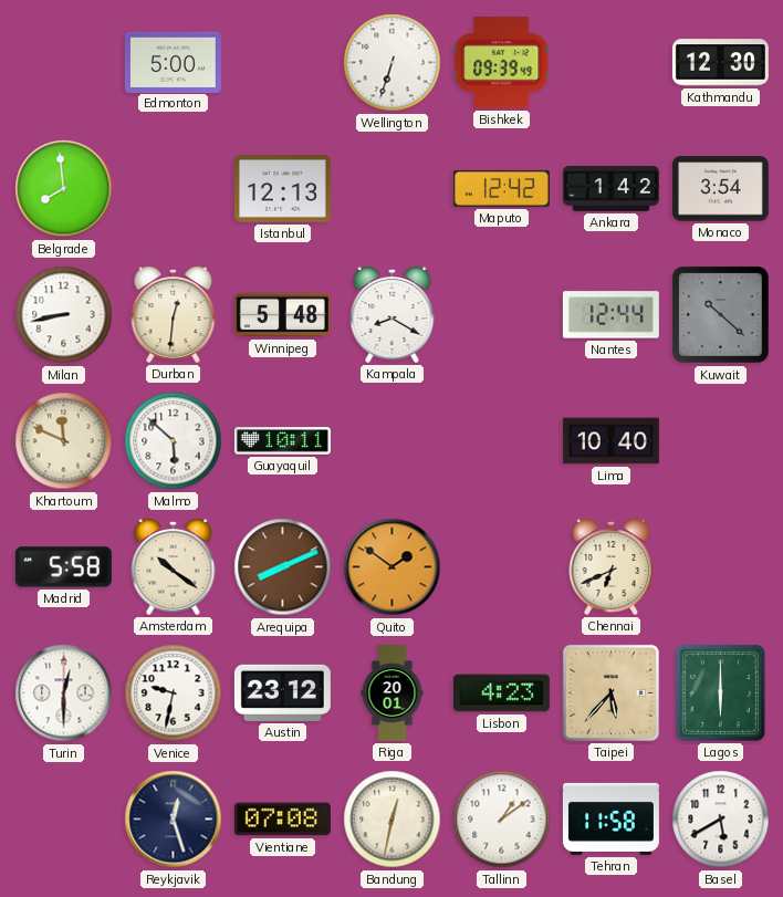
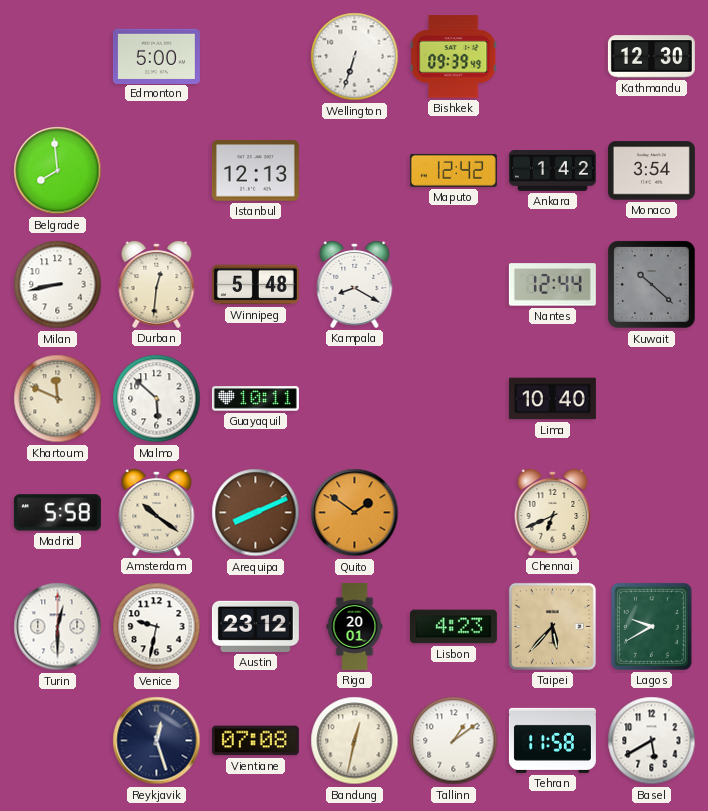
Lagos: 6:00 -> 9:40 (651, 626)
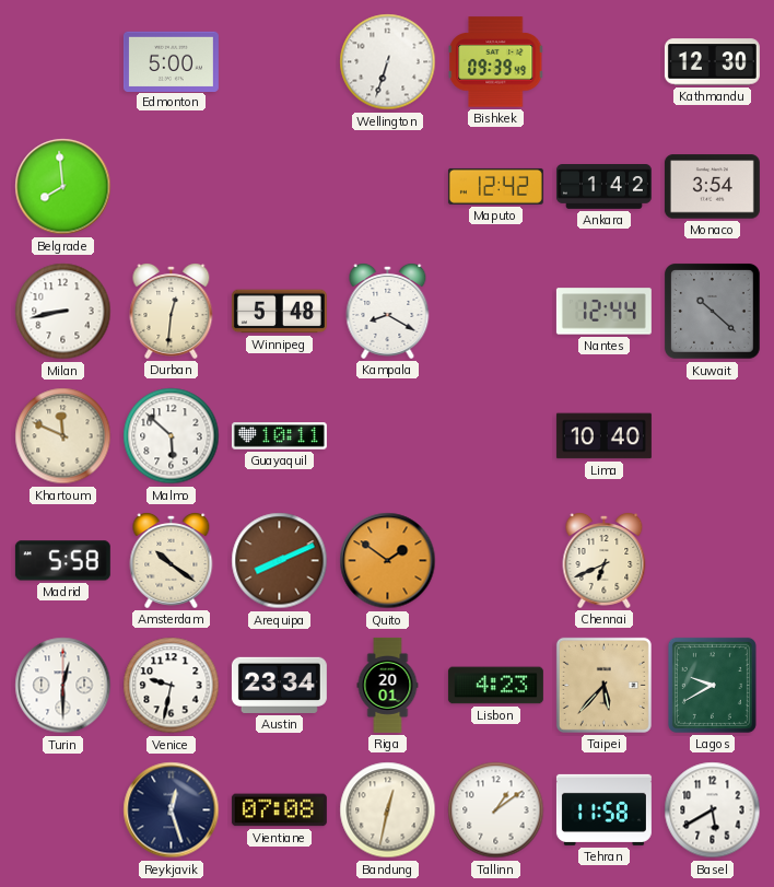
Istanbul: 12:13 -> none (255, 171)
Austin: 23:12 -> 23:34 (279, 685)
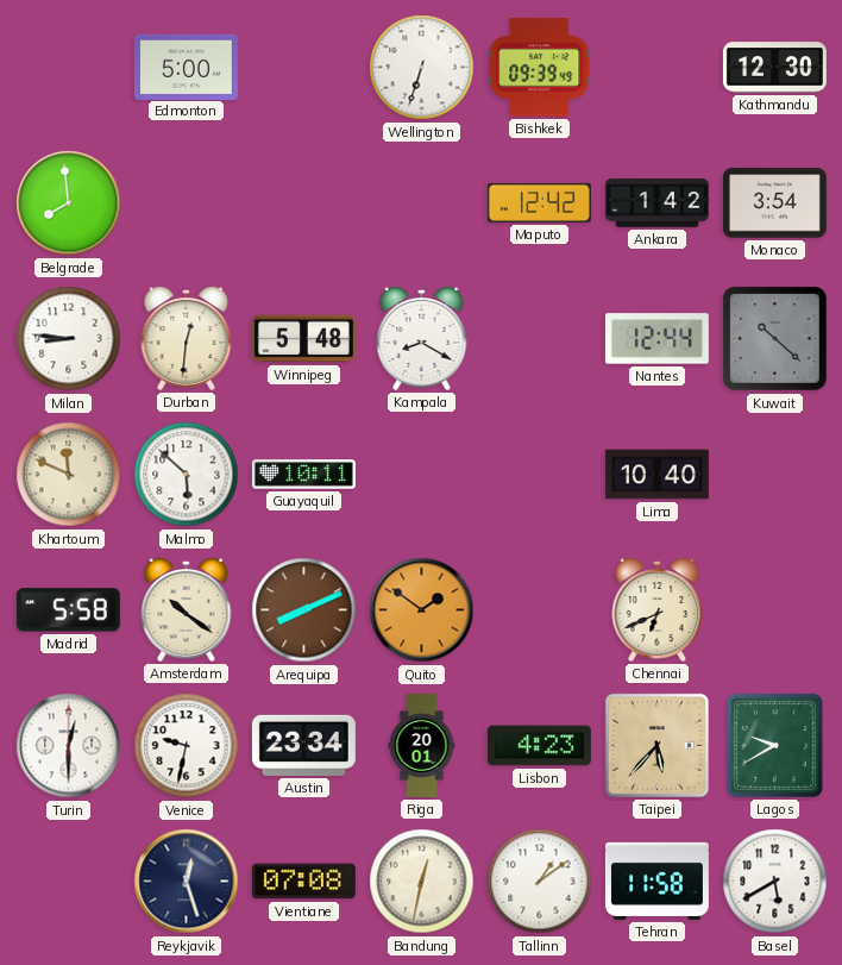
Milan: 8:43 -> 8:46 (69, 339)
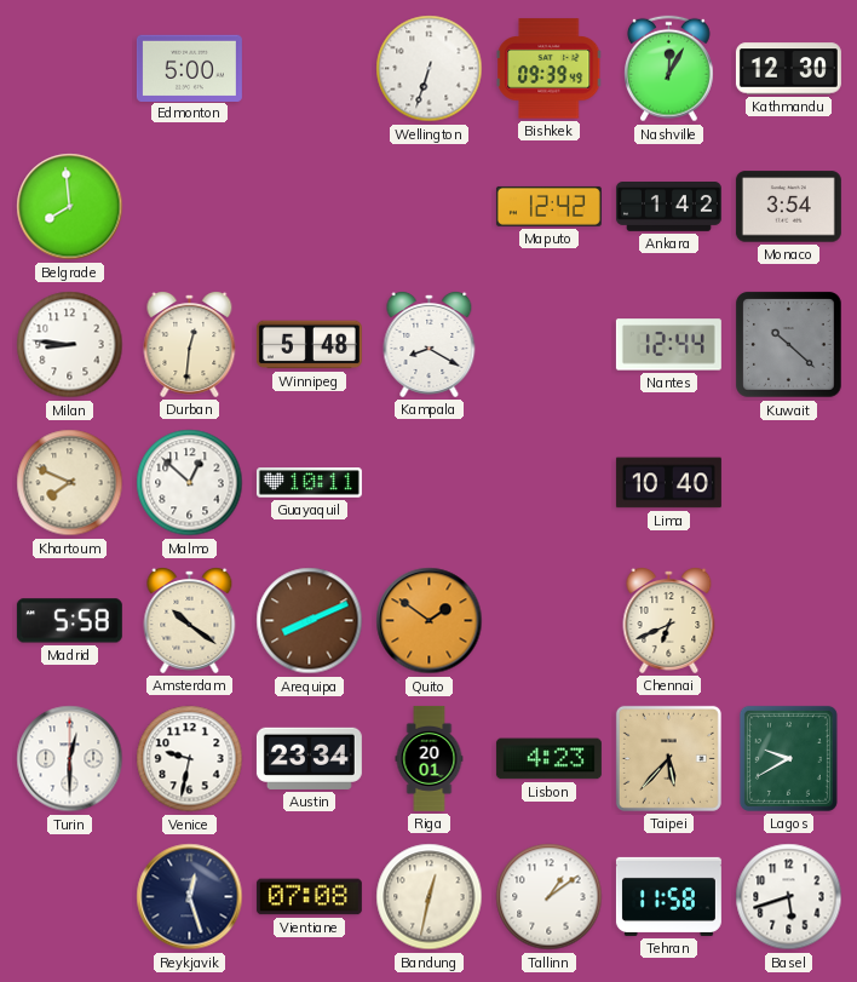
Nashville: none -> 12:05 (669, 69)
Khartoum: 11:49 -> 7:49 (70, 483)
Malmo: 5:52 -> 12:52 (190, 483)
Basel: 5:40 -> 5:42 (789, 897)
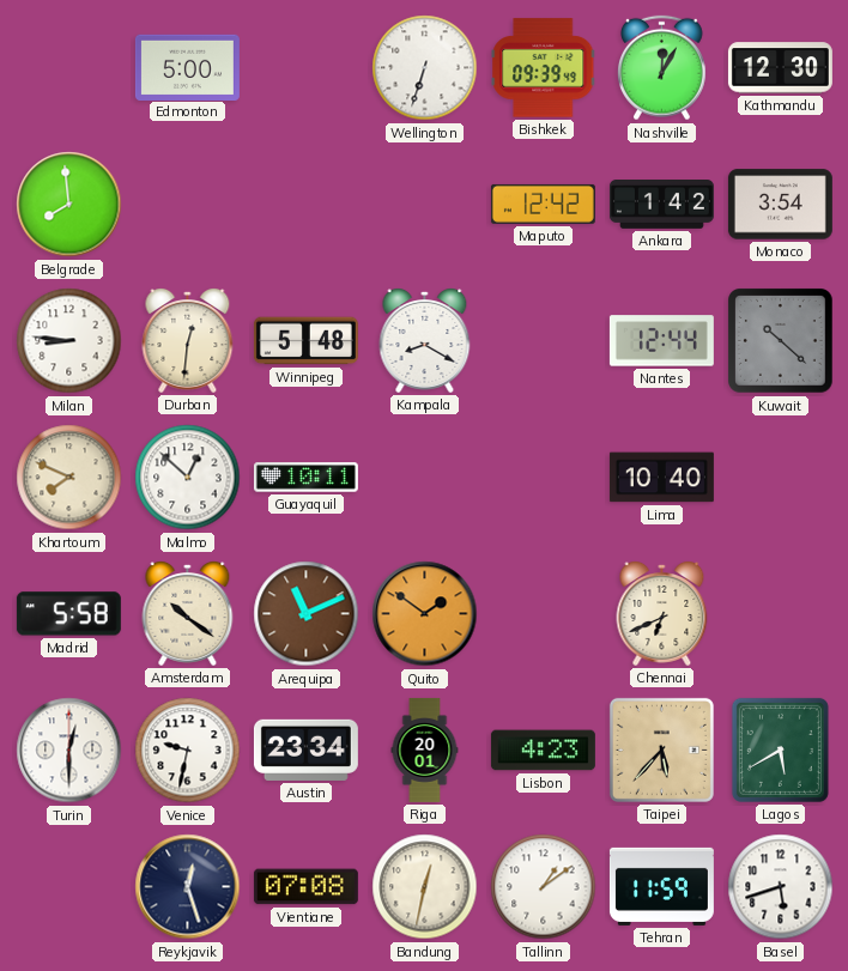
Arequipa: 8:11 -> 11:11 (307, 614)
Lagos: 9:40 -> 5:40 (780, 750)
Tehran: 11:58 -> 11:59 (661, 886)
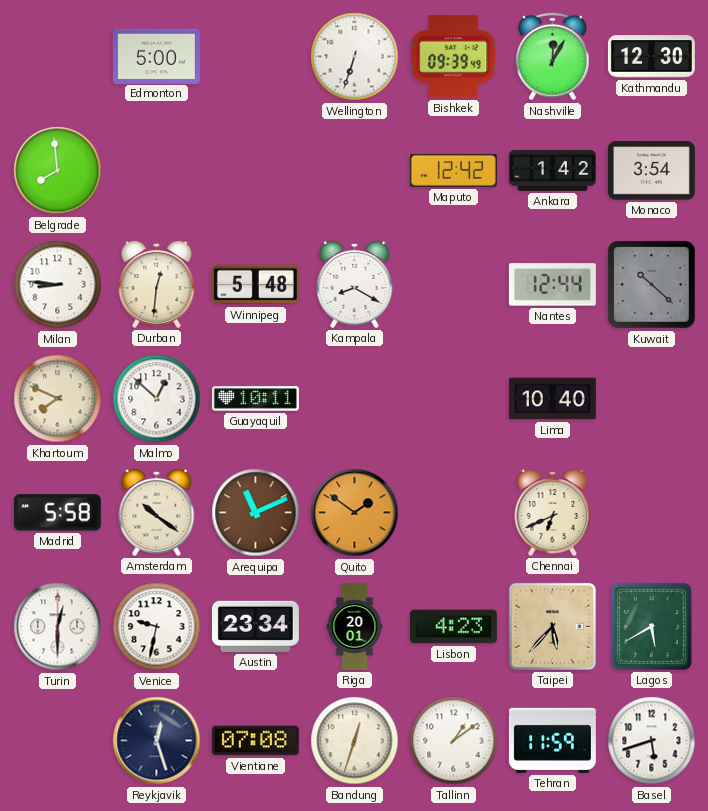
Bandung: 12:32 -> 12:33 (355, 741)
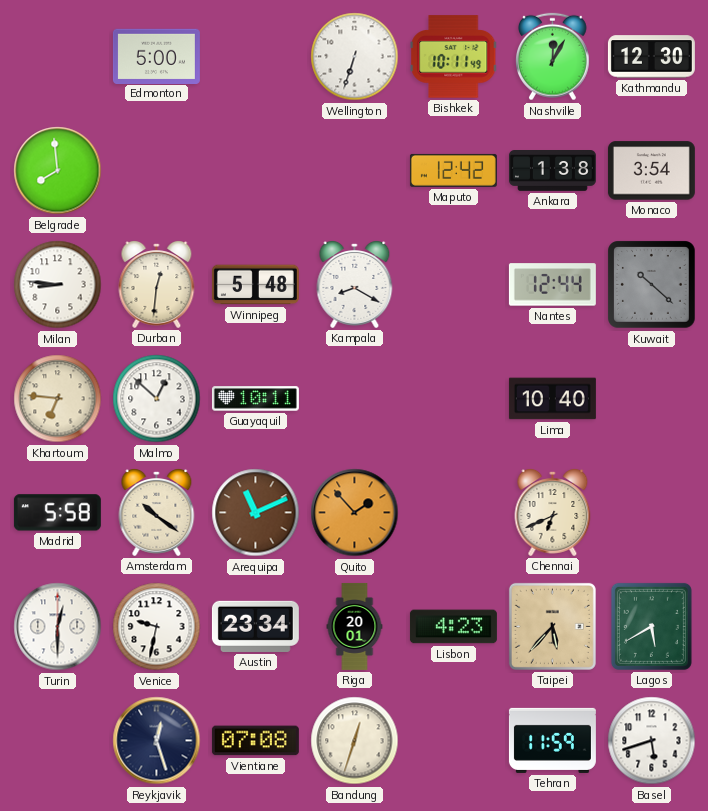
Bishkek: 09:39 -> 10:11 (454, 57)
Ankara: 1:42 -> 1:38 (552, 171)
Khartoum: 7:49 -> 6:46 (58, 399)
Quito: 1:51 -> 1:53 (355, 513)
Tallinn: 1:09 -> none (454, 741)
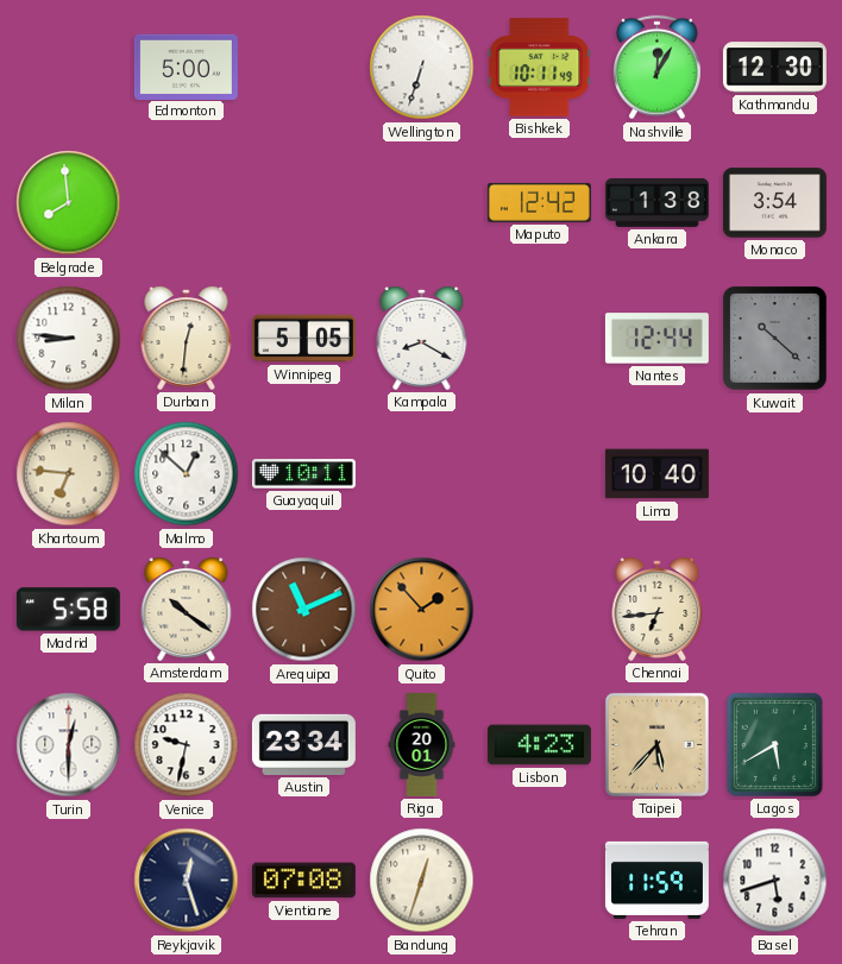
Winnipeg: 5:48 -> 5:05 (303, 339)
Chennai: 6:41 -> 6:44 (658, 610)
